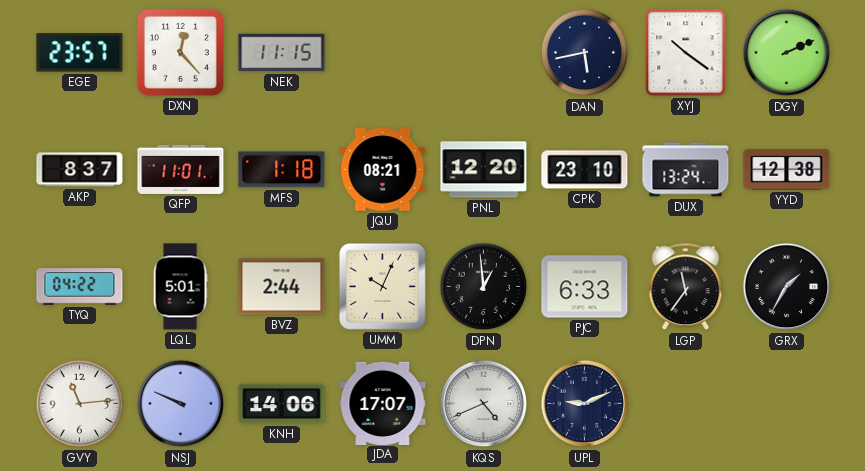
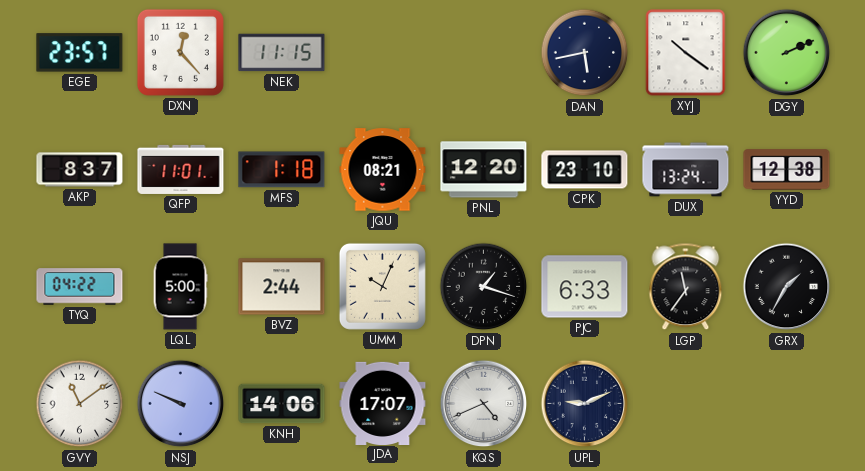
LQL: 5:01 -> 5:00 (180, 287)
DPN: 12:59 -> 1:18 (484, 287)
GVY: 11:14 -> 11:09 (80, 404)
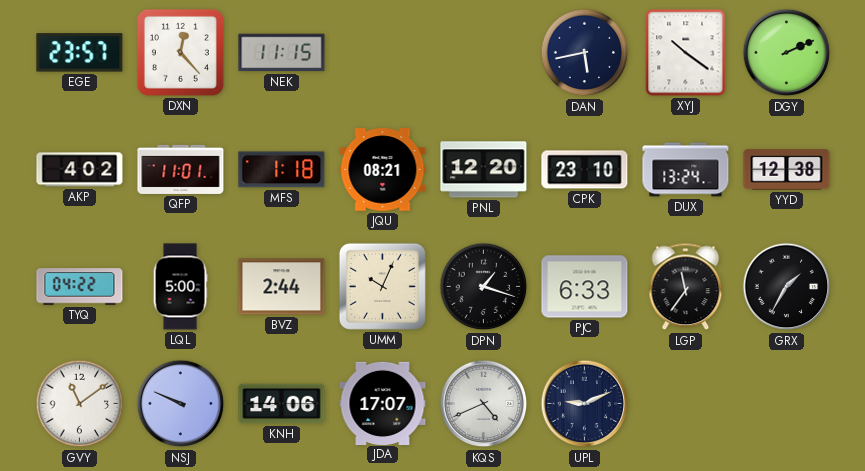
AKP: 8:37 -> 4:02 (80, 170)
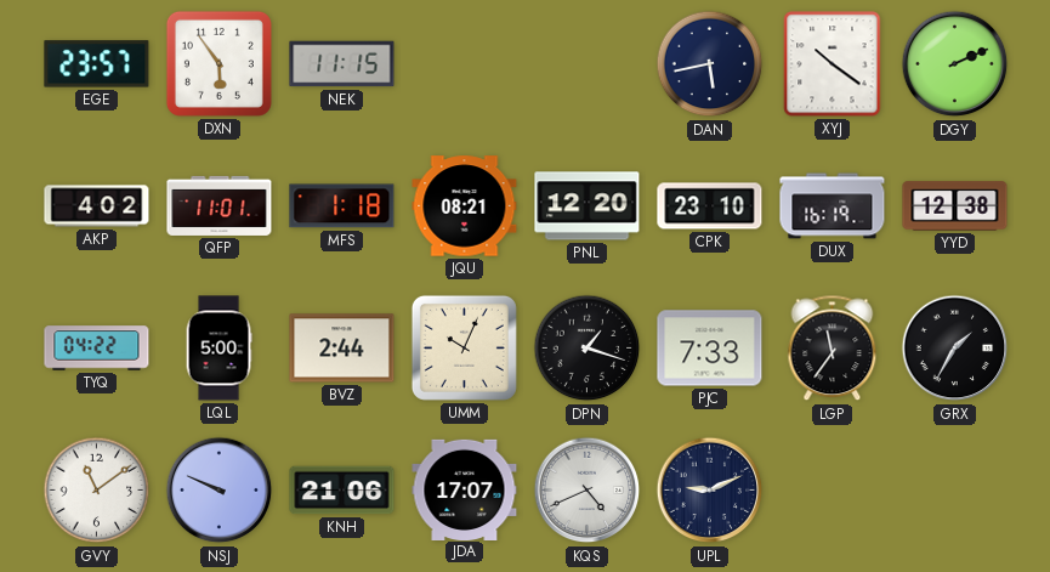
DXN: 12:23 -> 5:54 (218, 63)
DUX: 13:24 -> 16:19 (833, 206)
PJC: 6:33 -> 7:33 (710, 349)
KNH: 14:06 -> 21:06 (342, 491)
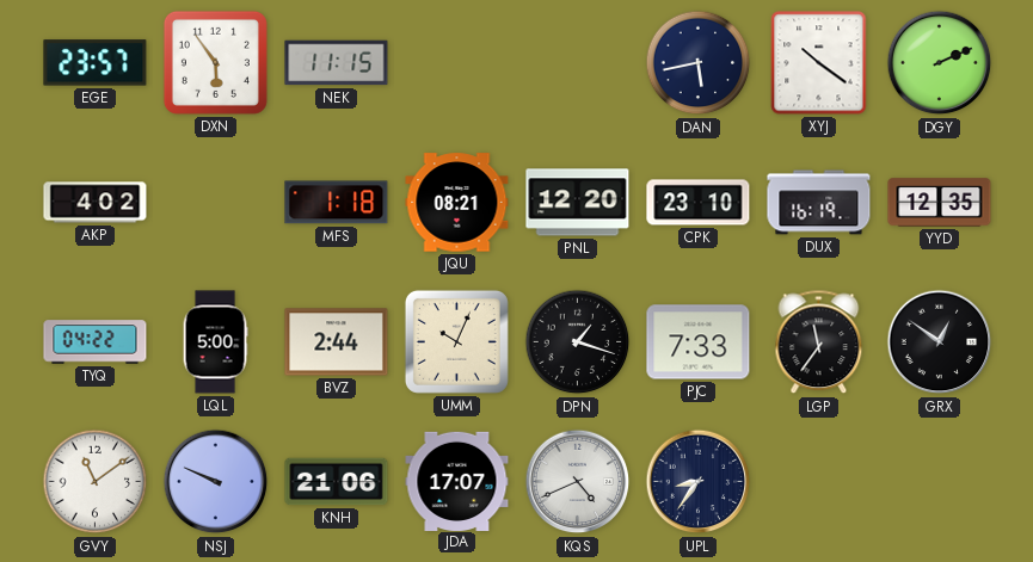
QFP: 11:01 -> none (220, 205)
YYD: 12:38 -> 12:35 (940, 203)
GRX: 1:35 -> 12:51 (940, 342)
UPL: 9:11 -> 8:36 (699, 482)
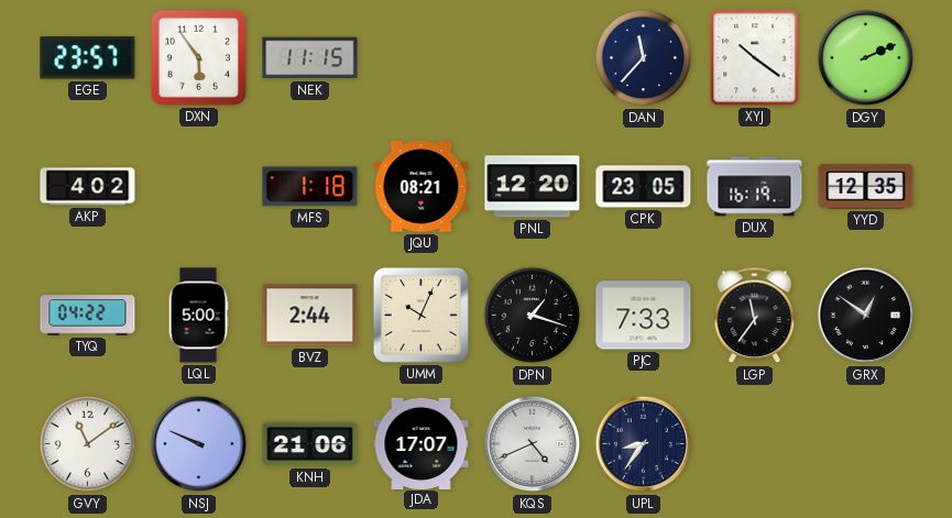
DAN: 5:43 -> 11:37 (644, 58)
CPK: 23:10 -> 23:05 (644, 187)
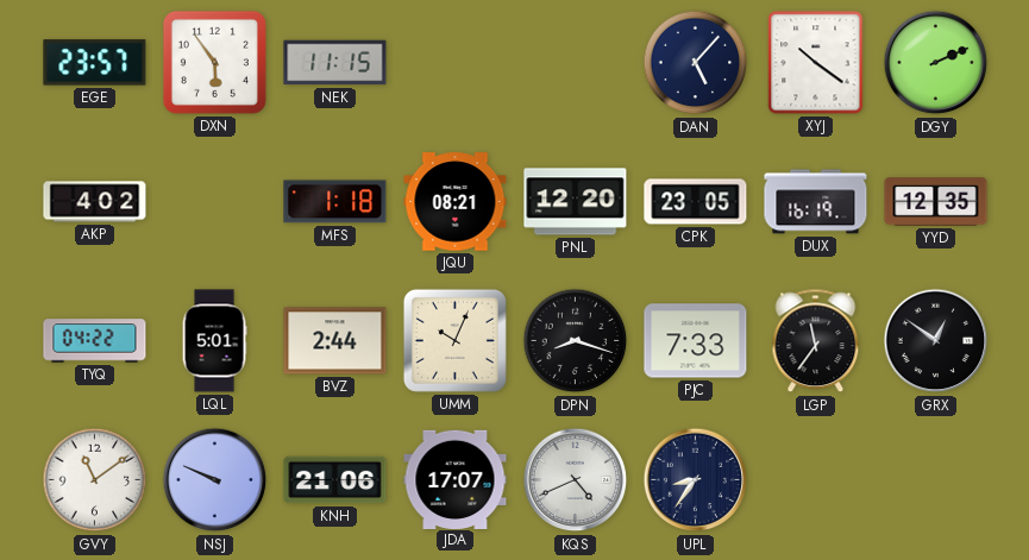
DAN: 11:37 -> 5:07 (696, 63)
LQL: 5:00 -> 5:01 (214, 341)
DPN: 1:18 -> 8:18 (576, 341)
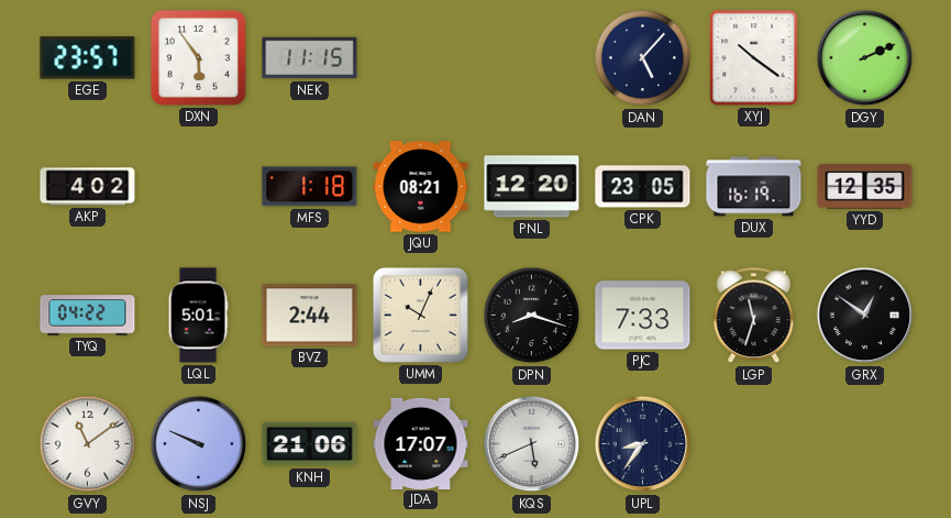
LGP: 11:36 -> 11:33 (754, 316)
KQS: 4:41 -> 5:41 (532, 444)
